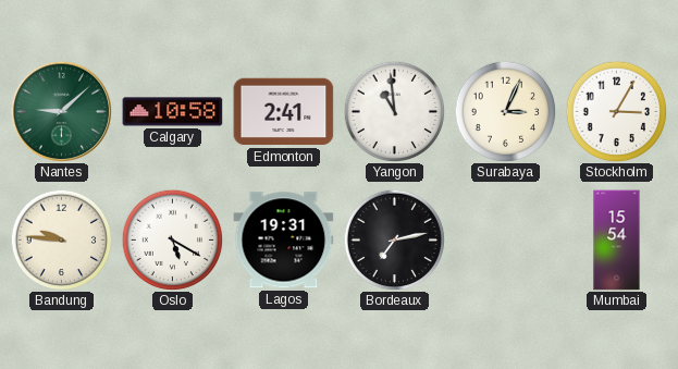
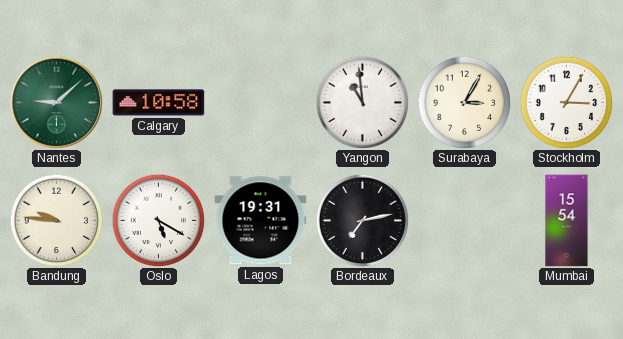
Edmonton: 2:41 -> none (284, 112)
Surabaya: 3:04 -> 3:05 (464, 102)
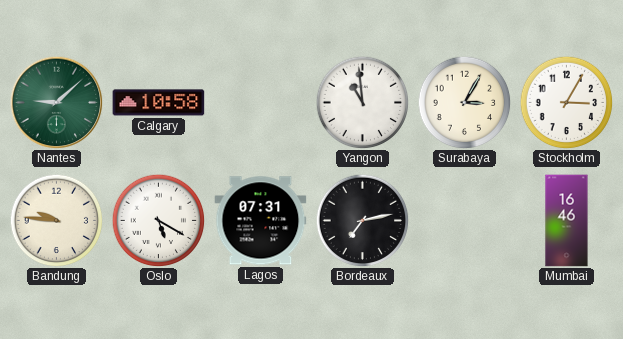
Lagos: 19:31 -> 07:31 (261, 221)
Mumbai: 15:54 -> 16:46 (567, 221)
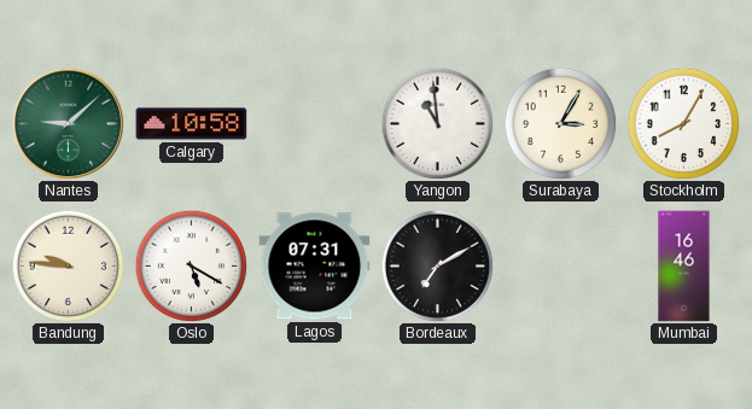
Stockholm: 3:05 -> 8:05 (683, 123)
Bordeaux: 7:13 -> 7:10 (437, 265)
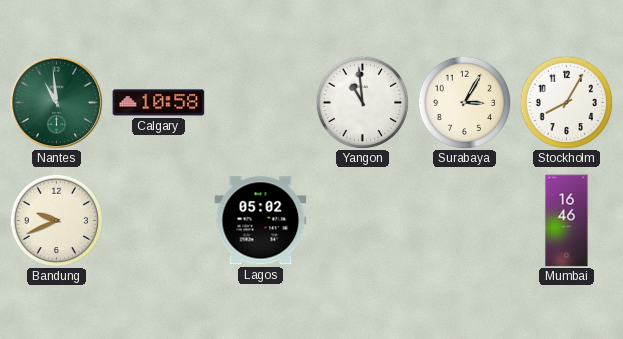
Nantes: 9:08 -> 10:59 (56, 102)
Bandung: 9:46 -> 9:41 (56, 220)
Oslo: 5:20 -> none (191, 265)
Lagos: 07:31 -> 05:02 (261, 221)
Bordeaux: 7:10 -> none (437, 265)
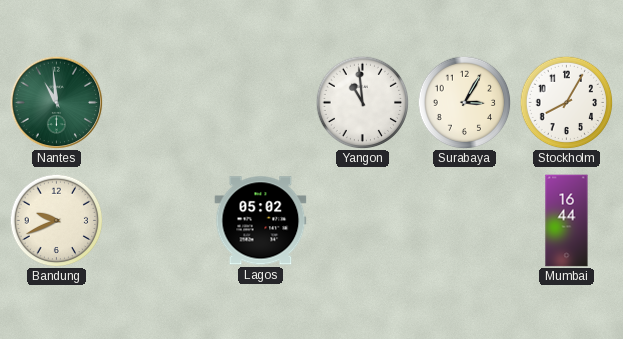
Calgary: 10:58 -> none (159, 103)
Mumbai: 16:46 -> 16:44 (567, 221)
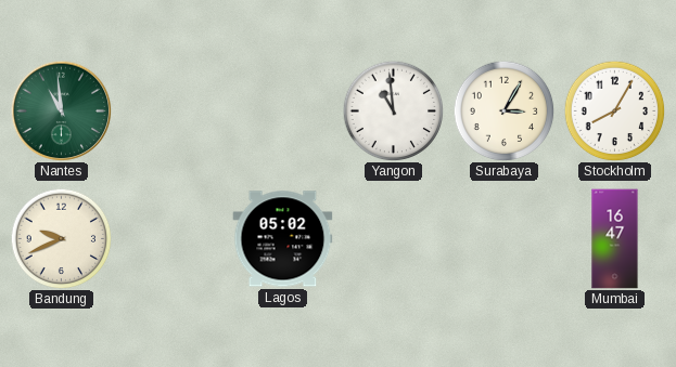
Mumbai: 16:44 -> 16:47 (615, 239)
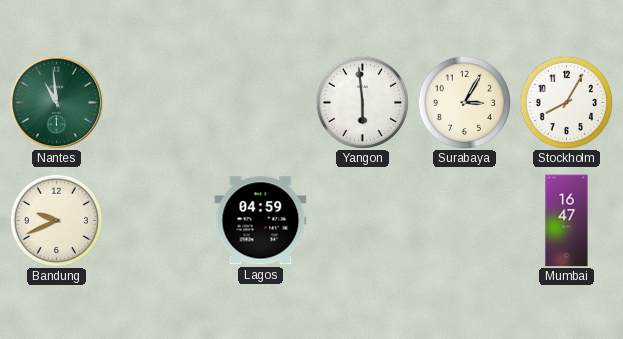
Yangon: 10:59 -> 5:59 (362, 102)
Lagos: 05:02 -> 04:59 (261, 221)
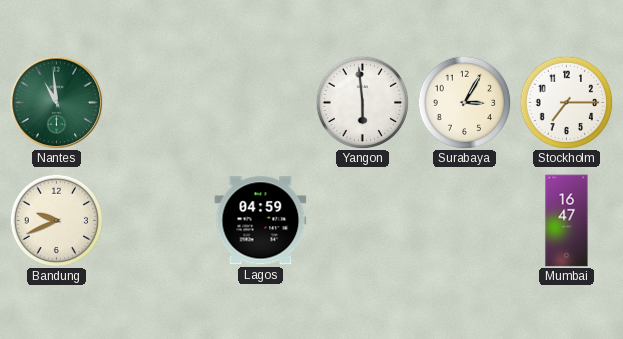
Stockholm: 8:05 -> 7:15 (566, 102)
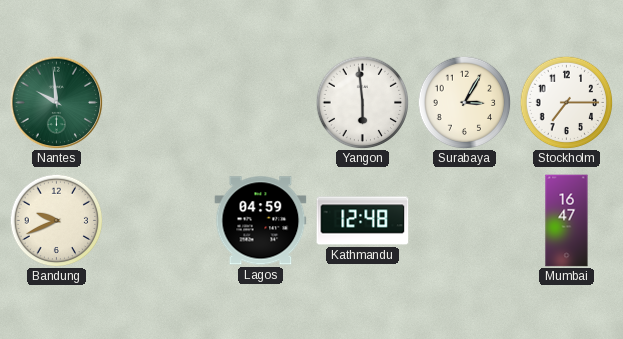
Nantes: 10:59 -> 9:59 (56, 102)
Kathmandu: none -> 12:48 (363, 221)
